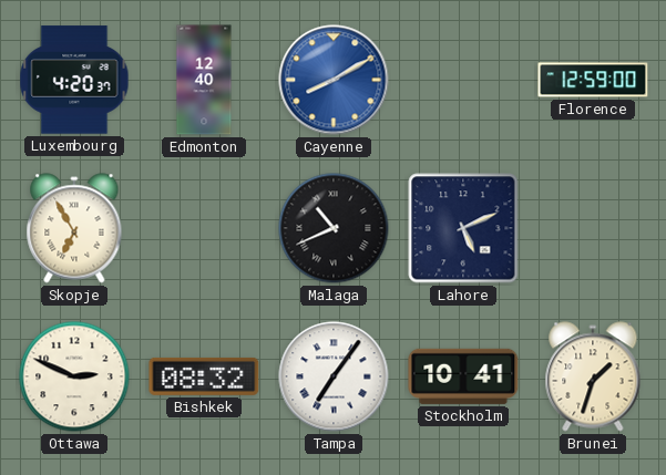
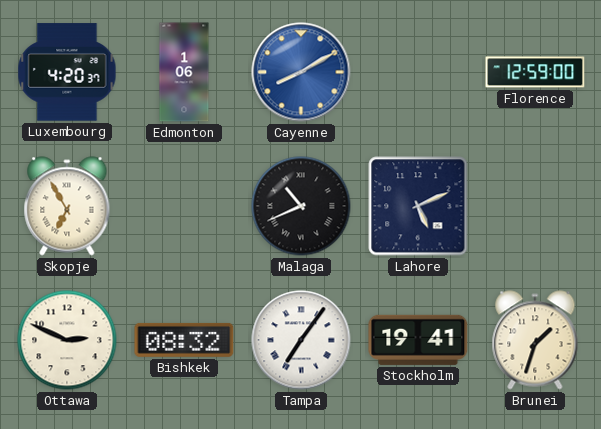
Edmonton: 12:40 -> 1:06 (184, 72)
Stockholm: 10:41 -> 19:41 (418, 340)
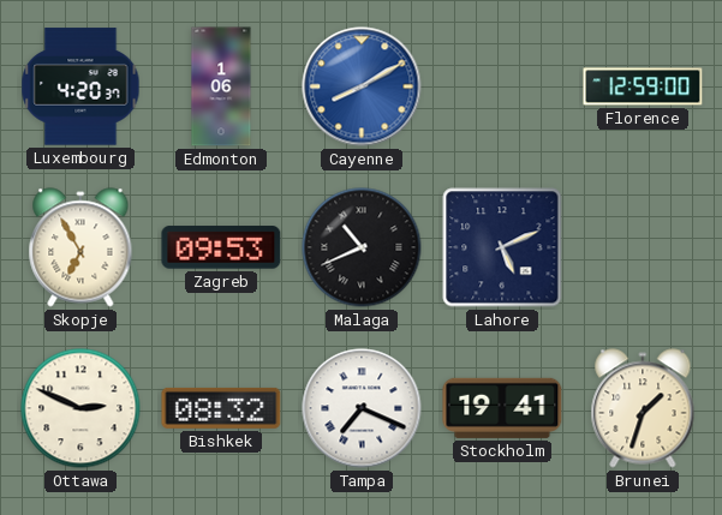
Zagreb: none -> 09:53 (221, 247)
Tampa: 7:06 -> 7:19 (362, 408)
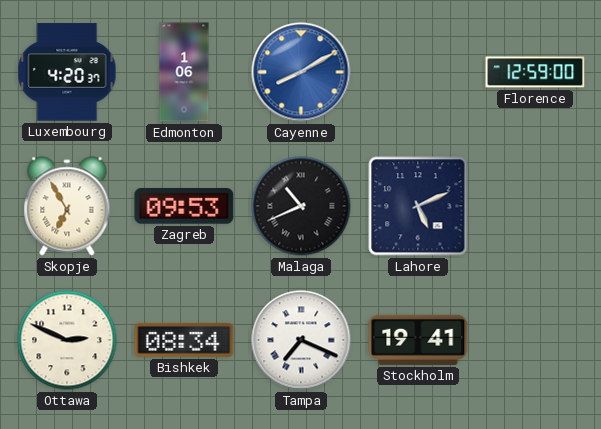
Bishkek: 08:32 -> 08:34 (184, 340)
Brunei: 1:33 -> none (643, 408)
